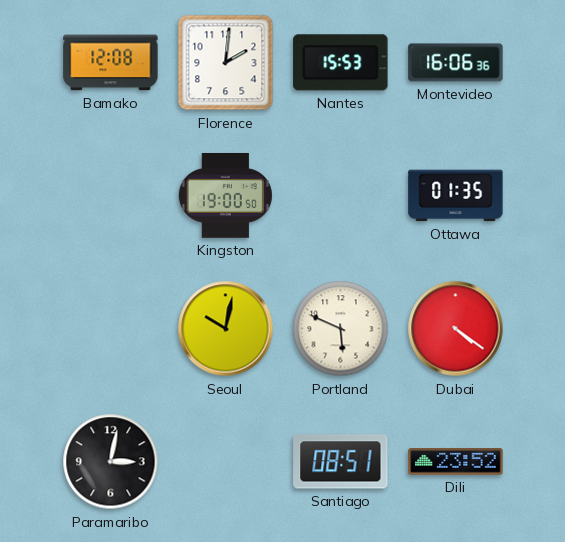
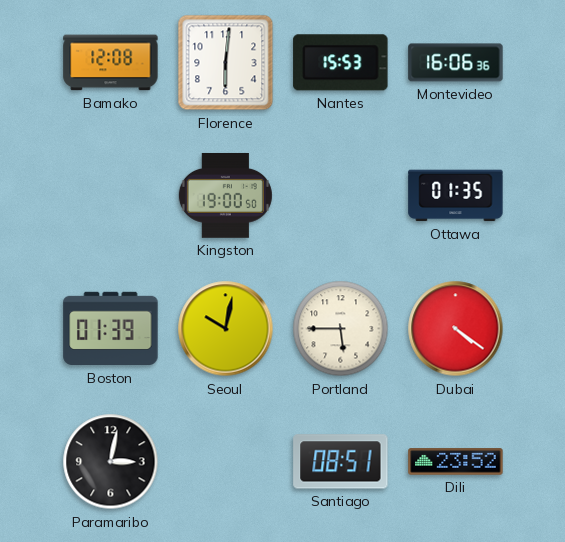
Florence: 2:01 -> 6:01 (226, 63)
Boston: none -> 01:39 (111, 329)
Portland: 5:49 -> 5:45 (341, 329)
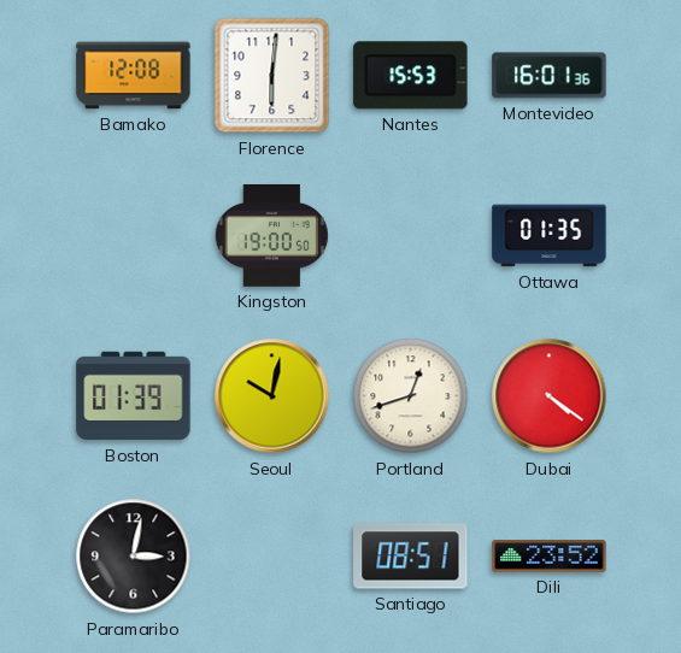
Montevideo: 16:06 -> 16:01 (550, 76)
Portland: 5:45 -> 12:42 (411, 396)
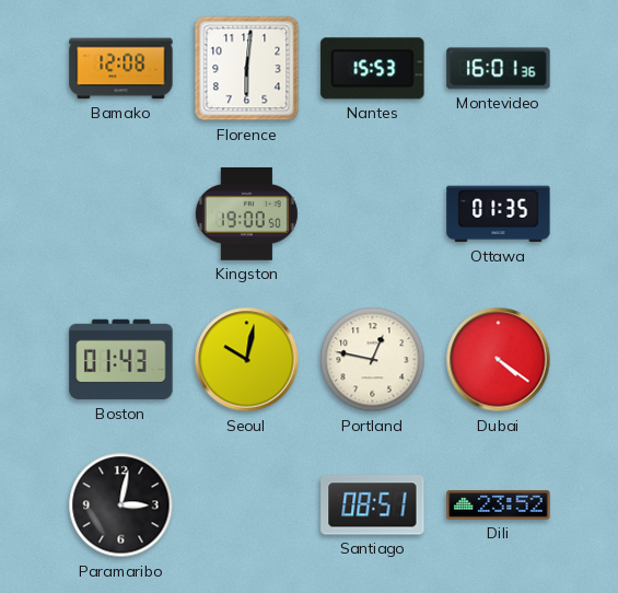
Boston: 01:39 -> 01:43 (121, 360)
Portland: 12:42 -> 12:47 (373, 360)
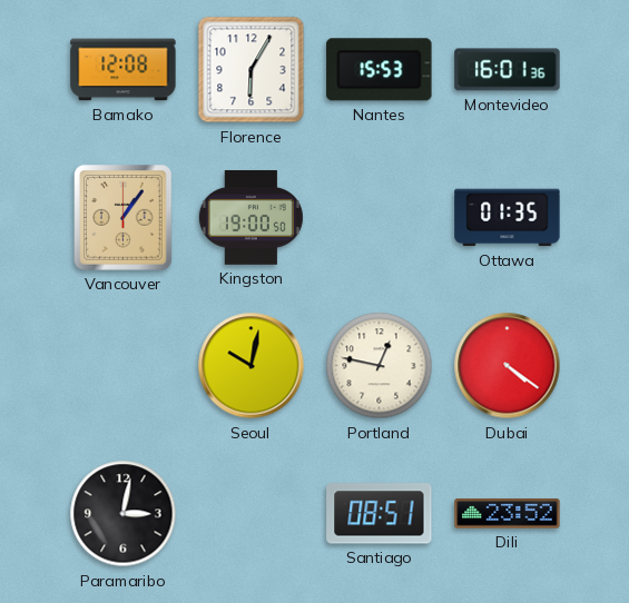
Florence: 6:01 -> 6:05 (252, 70)
Vancouver: none -> 1:06 (124, 218)
Boston: 01:43 -> none (121, 360)
